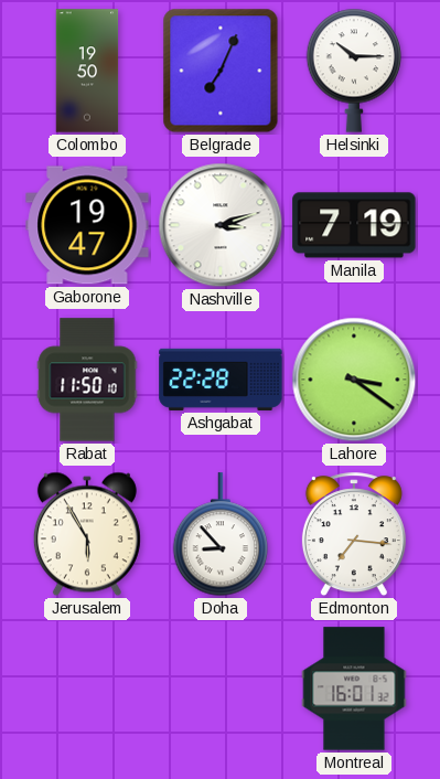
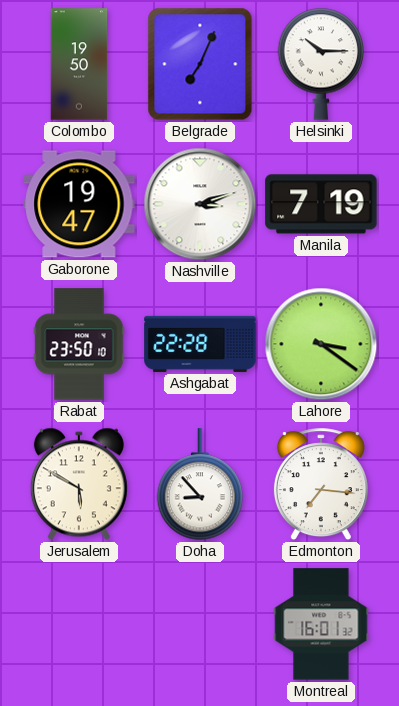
Rabat: 11:50 -> 23:50 (79, 344)
Jerusalem: 5:55 -> 5:50 (79, 484)
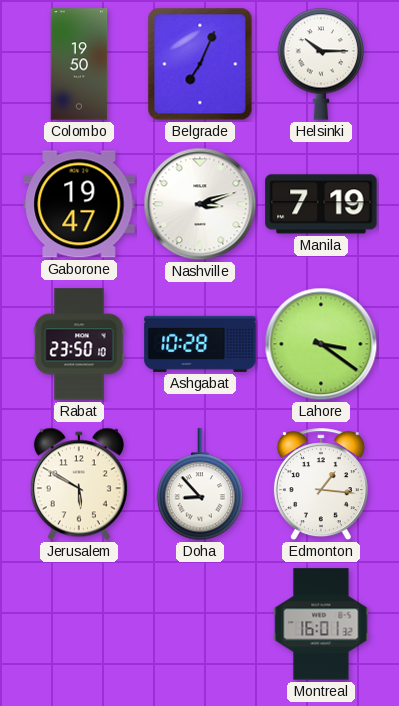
Ashgabat: 22:28 -> 10:28 (200, 344)
Edmonton: 7:16 -> 1:16 (321, 485)
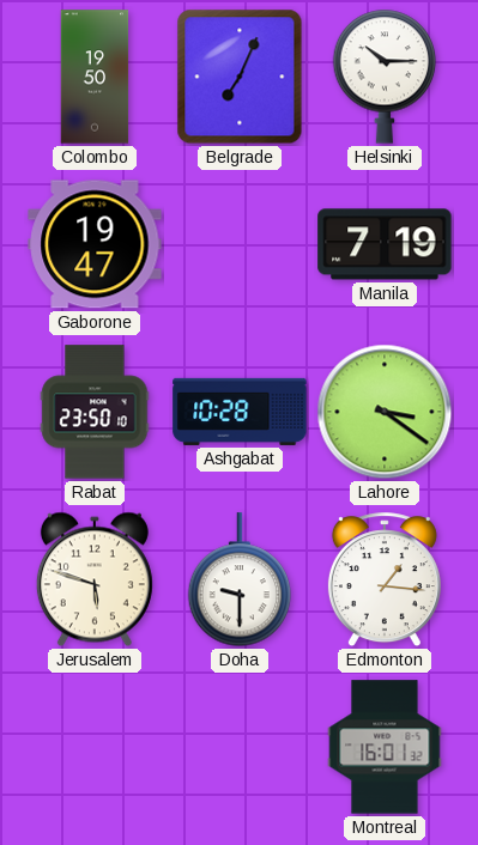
Nashville: 3:12 -> none (200, 204)
Jerusalem: 5:50 -> 5:48 (95, 579)
Doha: 8:53 -> 9:30 (240, 580)
